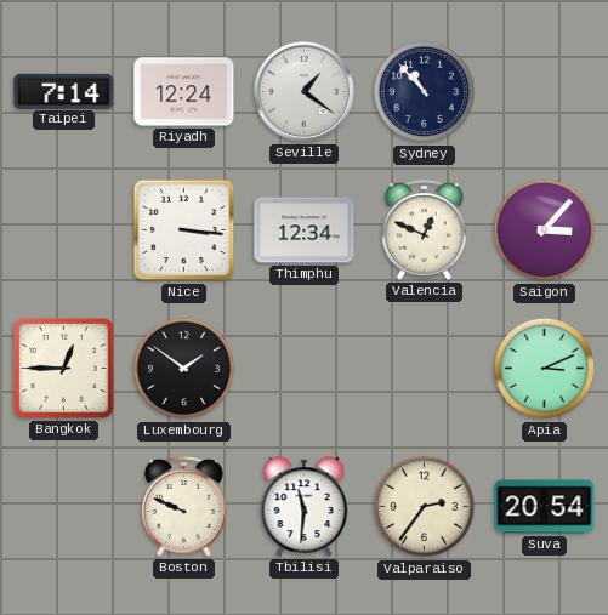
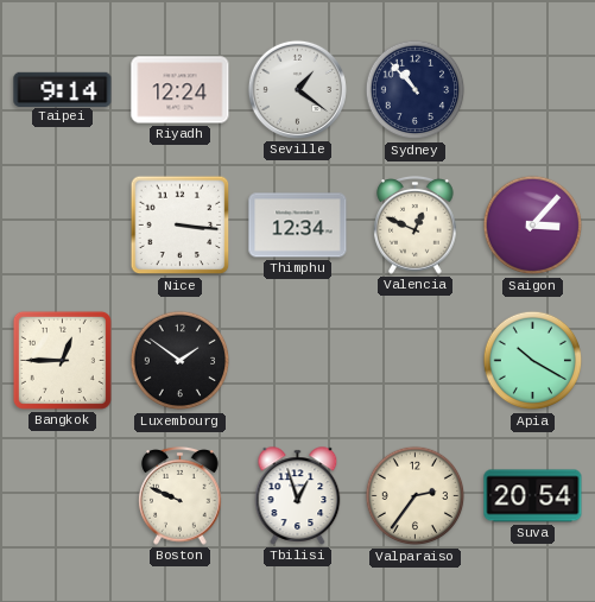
Taipei: 7:14 -> 9:14 (63, 89)
Apia: 3:11 -> 10:20 (533, 361)
Tbilisi: 11:31 -> 12:57 (298, 496)
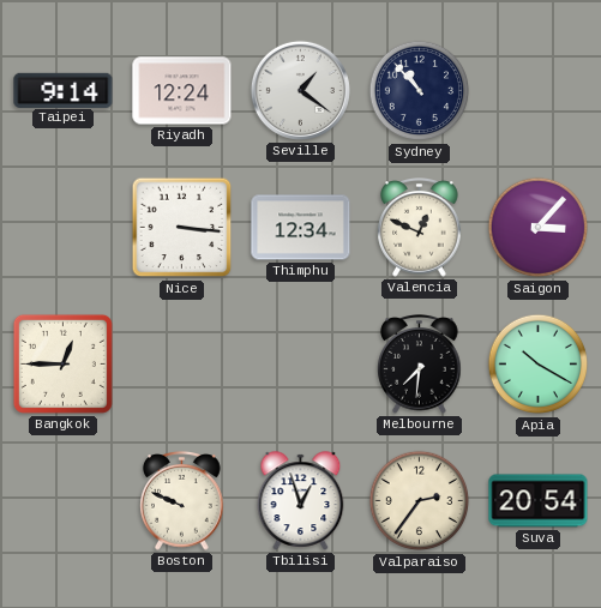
Luxembourg: 1:51 -> none (181, 361)
Melbourne: none -> 7:31 (420, 365)
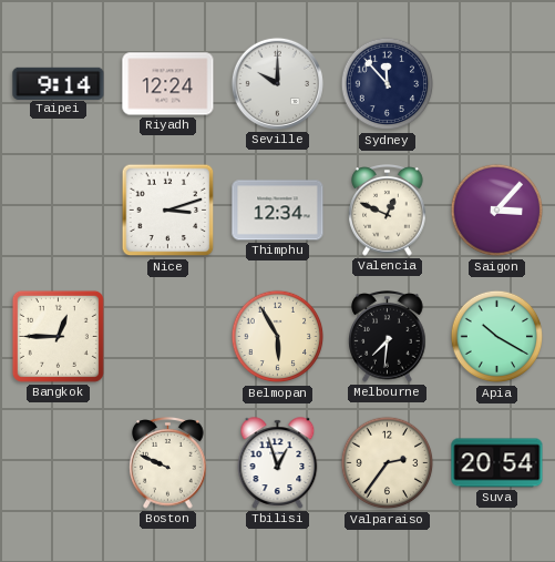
Seville: 1:21 -> 10:00 (277, 83)
Sydney: 10:53 -> 11:53 (388, 84)
Nice: 3:16 -> 3:12 (168, 211)
Belmopan: none -> 5:55 (278, 337)
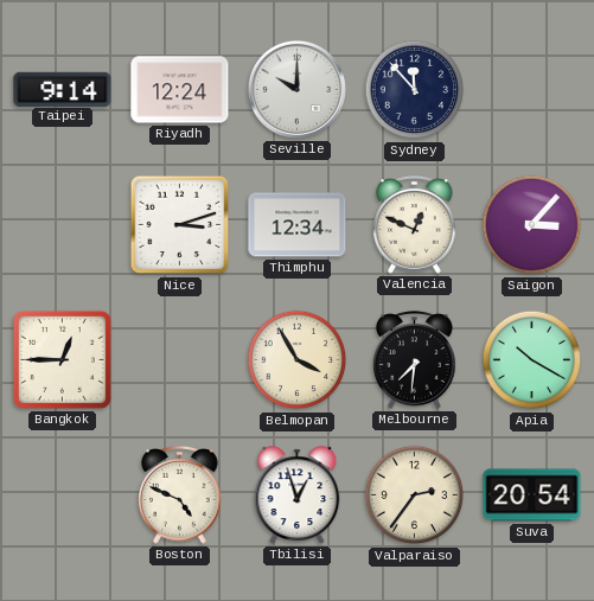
Belmopan: 5:55 -> 3:55 (298, 360)
Boston: 9:49 -> 4:49 (180, 495)
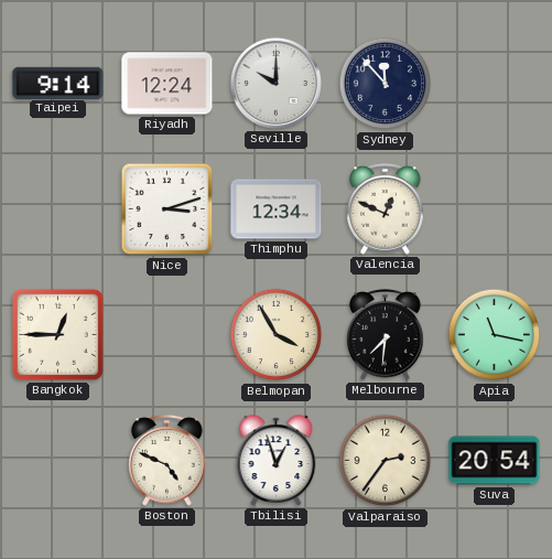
Saigon: 3:07 -> none (532, 225)
Apia: 10:20 -> 11:17 (495, 335)
